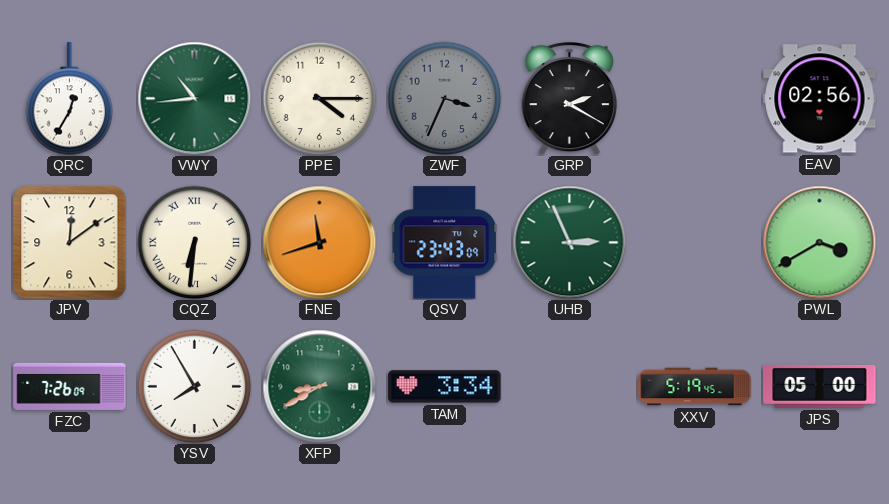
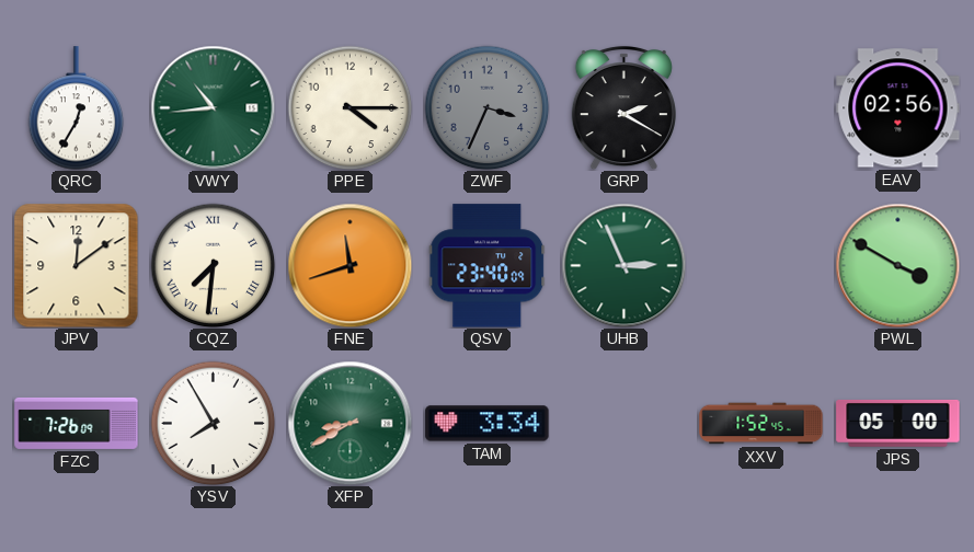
CQZ: 6:31 -> 7:31 (213, 265)
QSV: 23:43 -> 23:40 (488, 266)
PWL: 3:40 -> 3:50 (897, 265)
XXV: 5:19 -> 1:52 (761, 424)
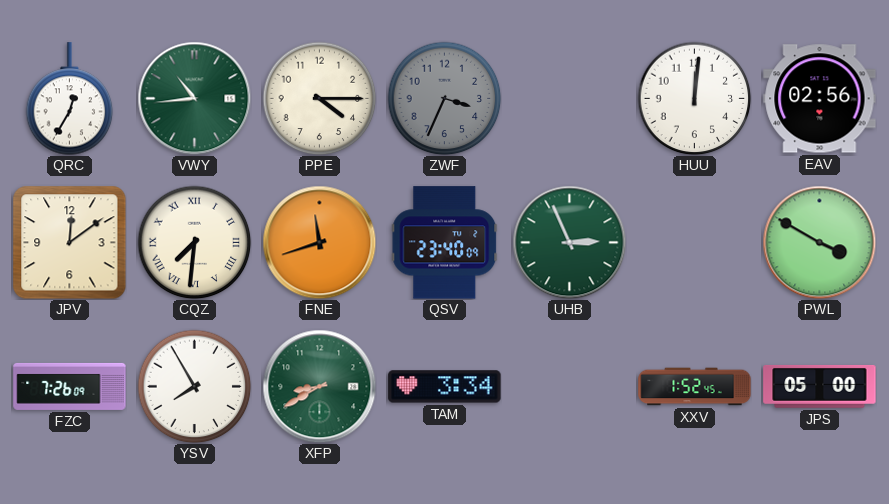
GRP: 2:20 -> none (623, 107)
HUU: none -> 12:01 (694, 98)
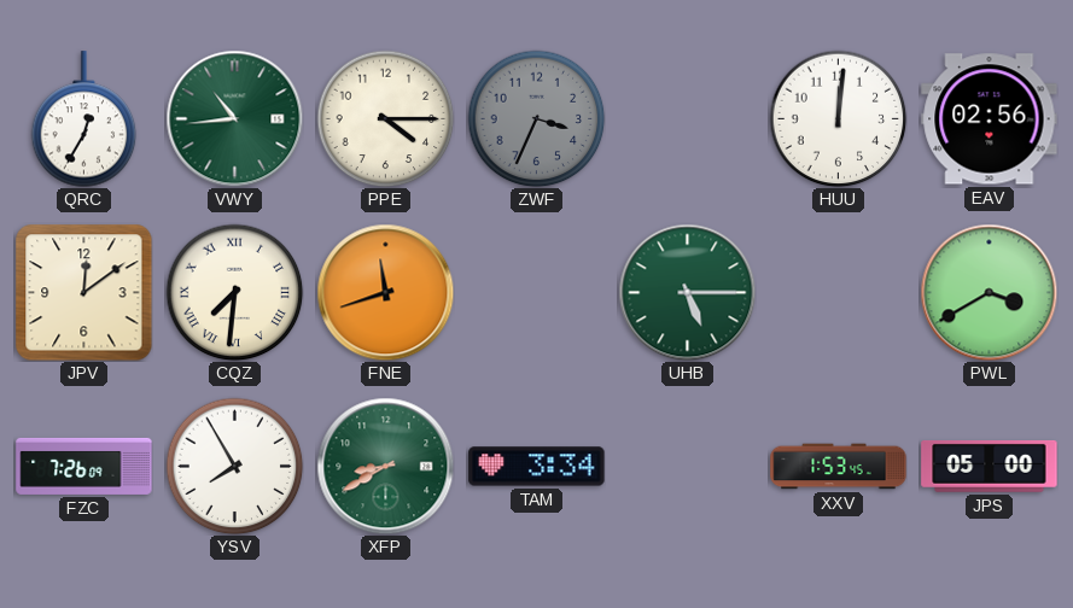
QSV: 23:40 -> none (445, 243)
UHB: 2:56 -> 5:15 (687, 292)
PWL: 3:50 -> 3:40 (989, 292)
XXV: 1:52 -> 1:53 (839, 467)
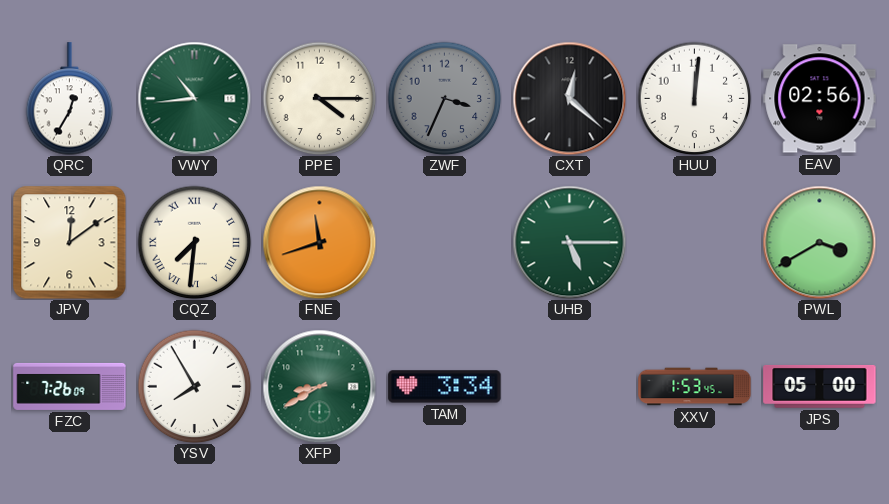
CXT: none -> 12:22 (569, 98)
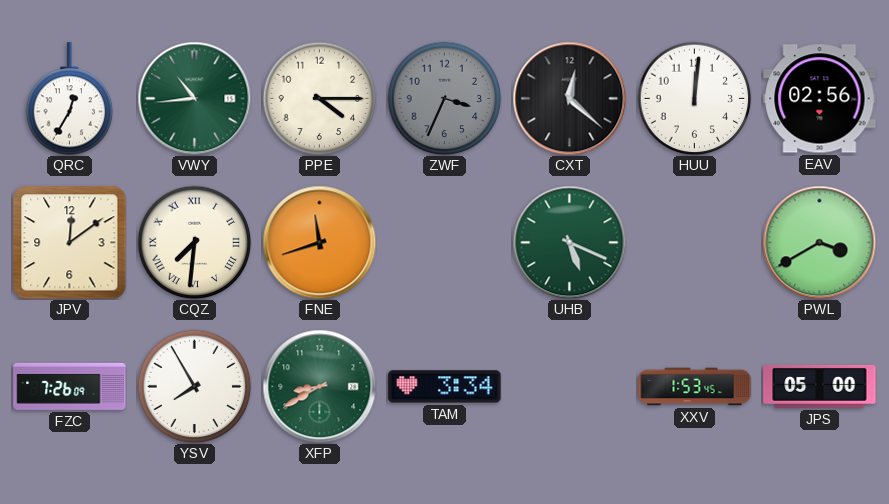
UHB: 5:15 -> 5:19 (569, 242)
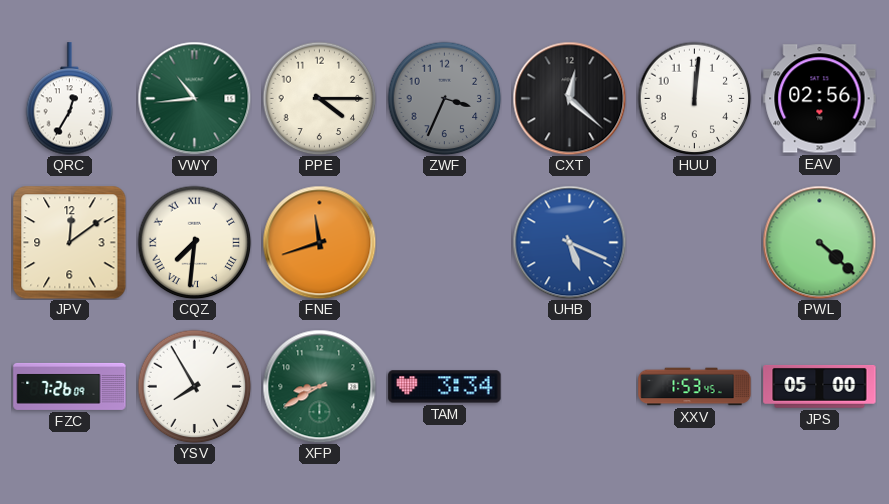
UHB dial: green -> blue (569, 242)
PWL: 3:40 -> 4:22 (819, 242)
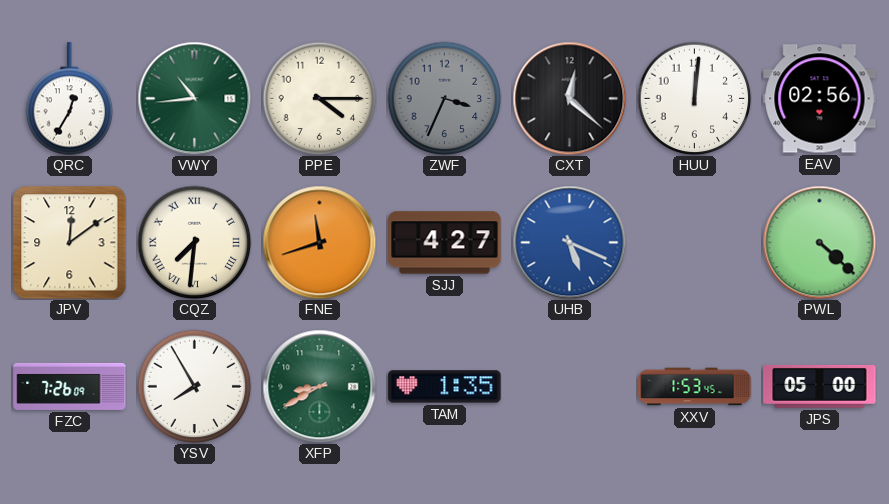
SJJ: none -> 4:27 (445, 243)
TAM: 3:34 -> 1:35 (445, 387)
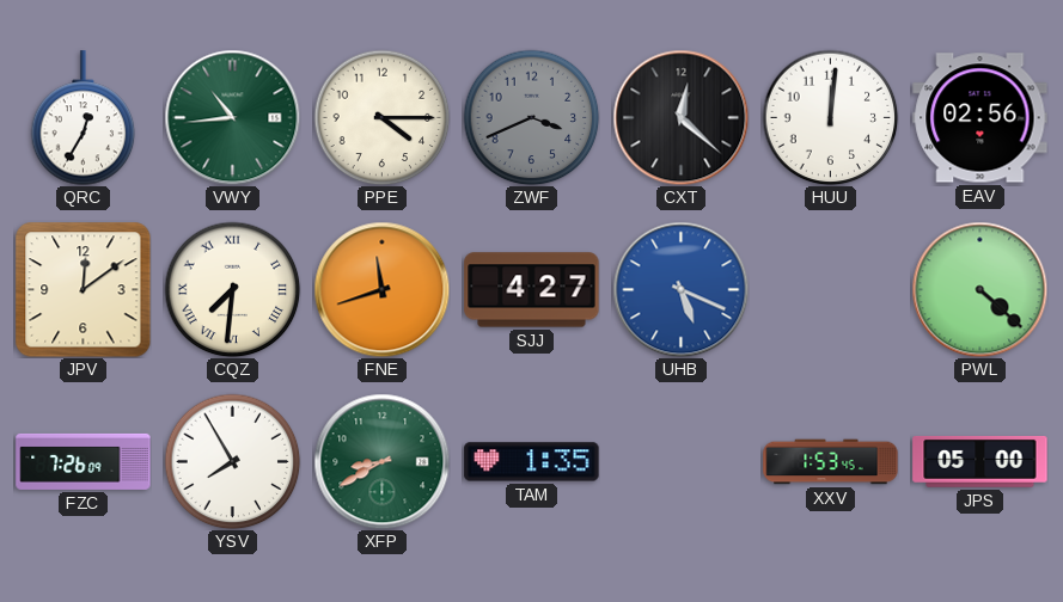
ZWF: 3:34 -> 3:41 (531, 117)
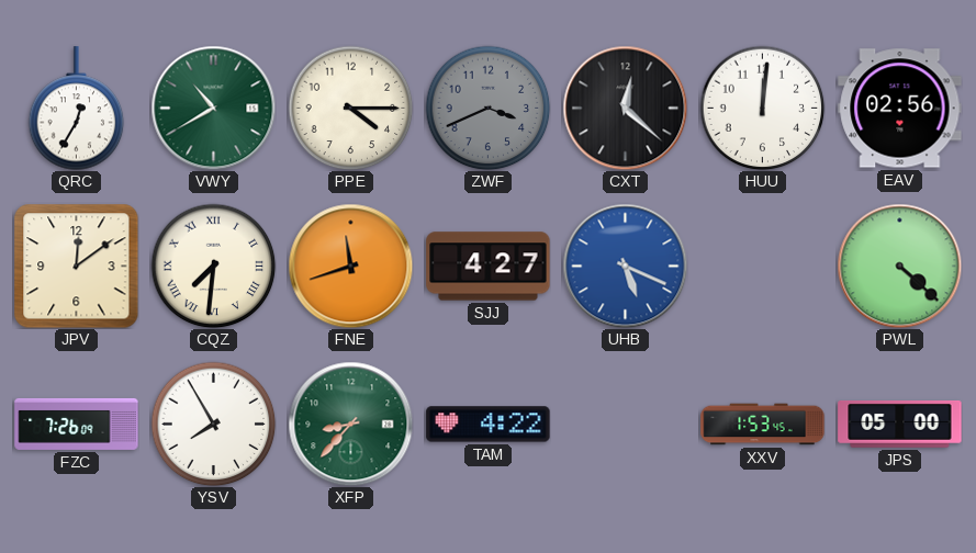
VWY: 10:44 -> 10:40 (213, 108)
XFP: 8:40 -> 8:37 (350, 424)
TAM: 1:35 -> 4:22 (489, 425)
